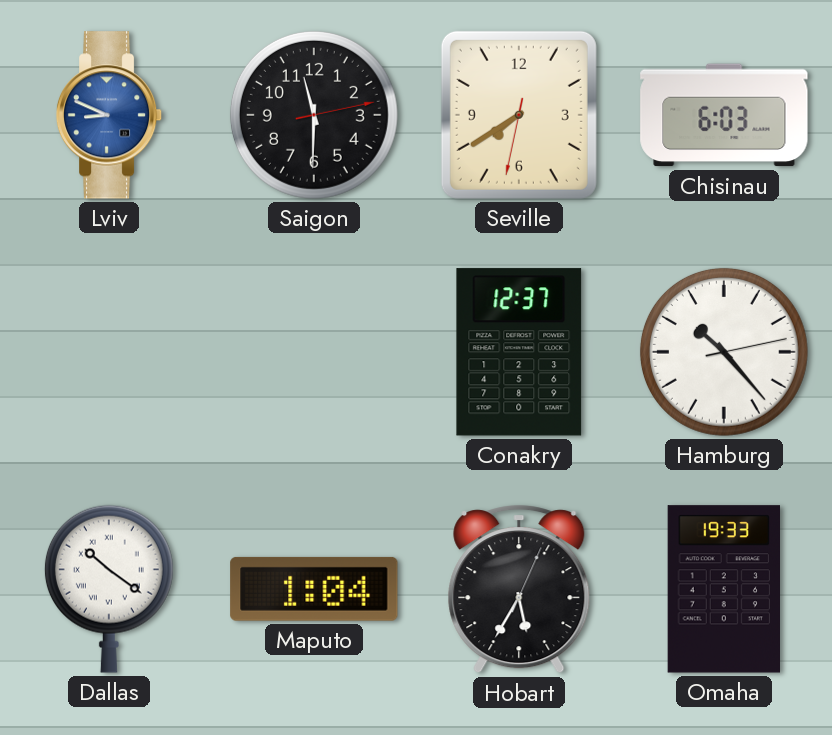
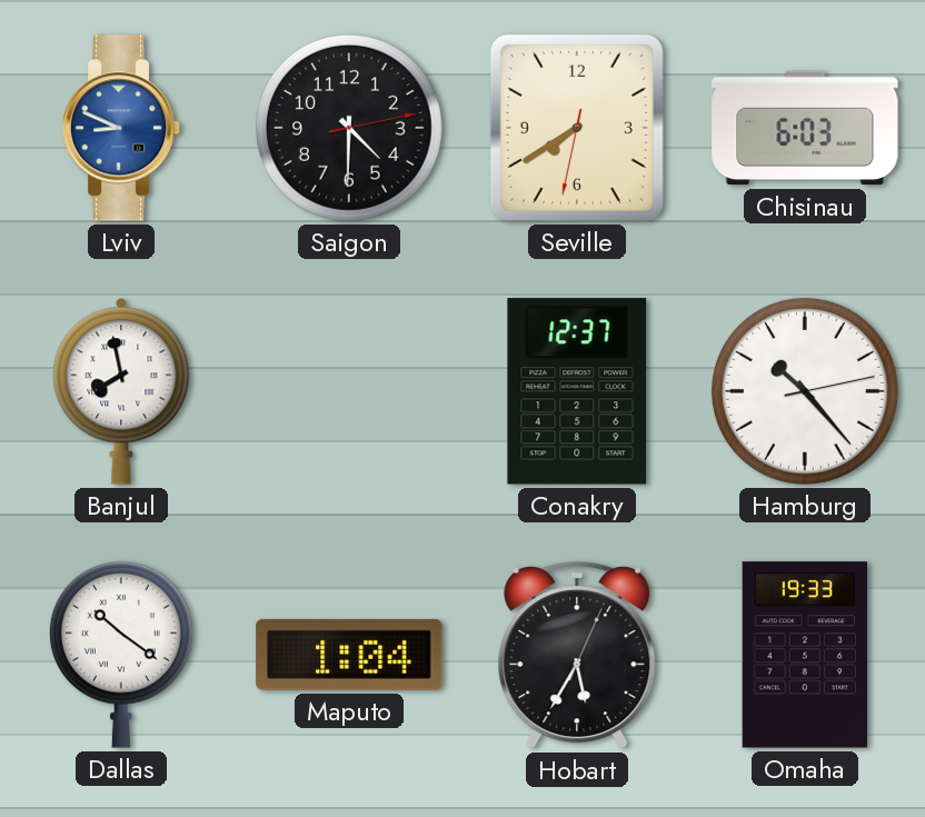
Saigon: 11:30 -> 4:30 (349, 128)
Banjul: none -> 7:58 (121, 391)
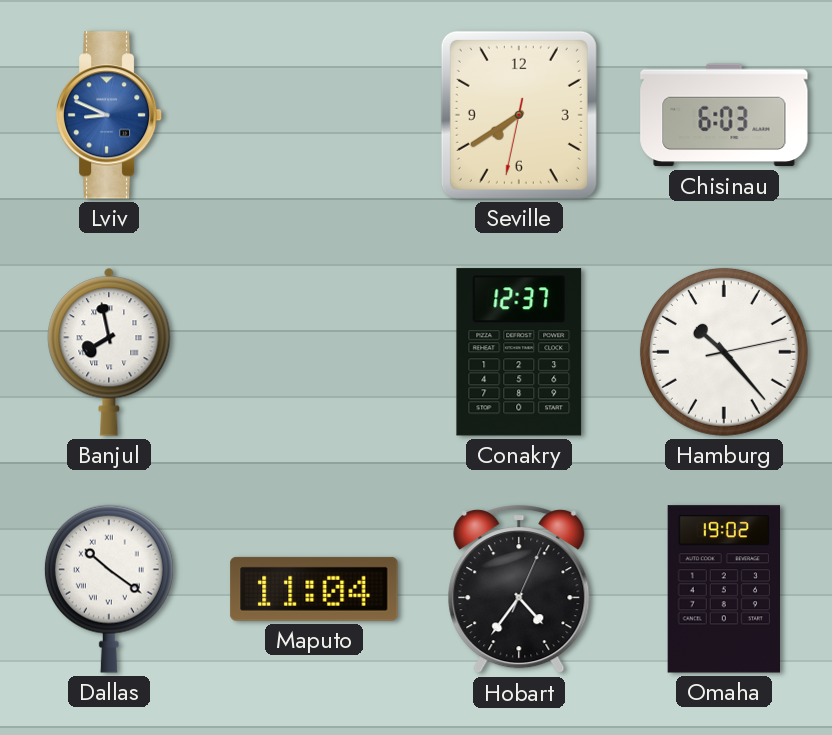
Saigon: 4:30 -> none (349, 128)
Maputo: 1:04 -> 11:04 (314, 589)
Hobart: 5:35 -> 4:36 (519, 590)
Omaha: 19:33 -> 19:02 (723, 589)
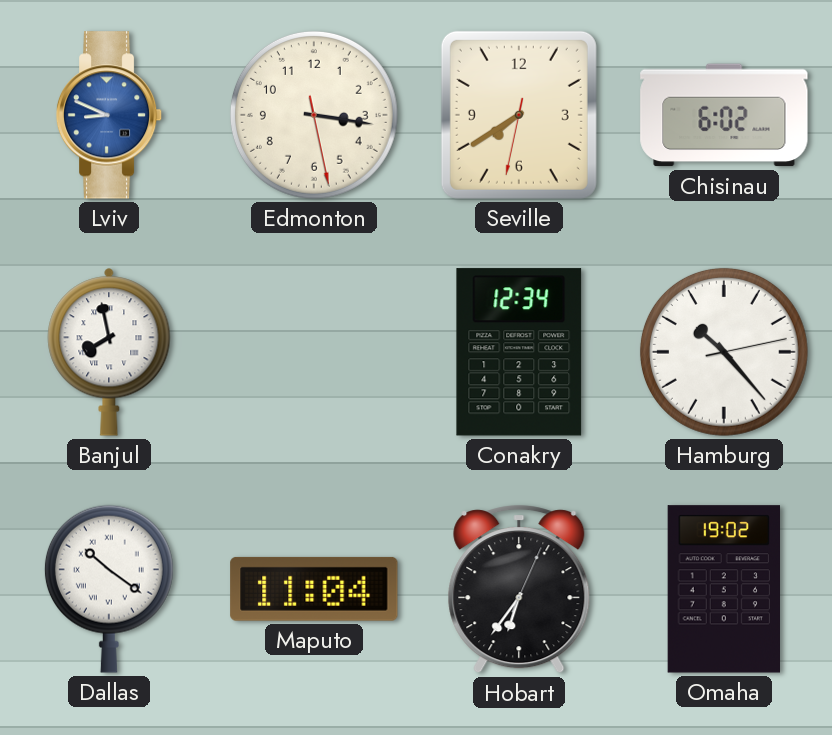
Edmonton: none -> 3:16 (314, 115)
Chisinau: 6:03 -> 6:02 (724, 115)
Conakry: 12:37 -> 12:34 (519, 352)
Hobart: 4:36 -> 6:36 (519, 590)
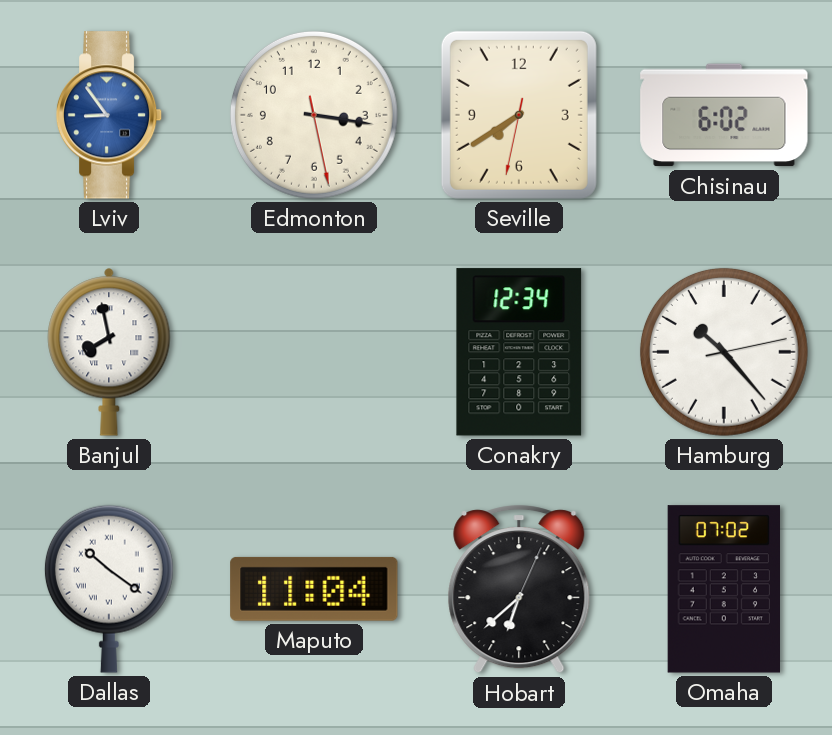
Lviv: 8:49 -> 8:54 (109, 115)
Hobart: 6:36 -> 6:38 (519, 590)
Omaha: 19:02 -> 07:02 (723, 589)
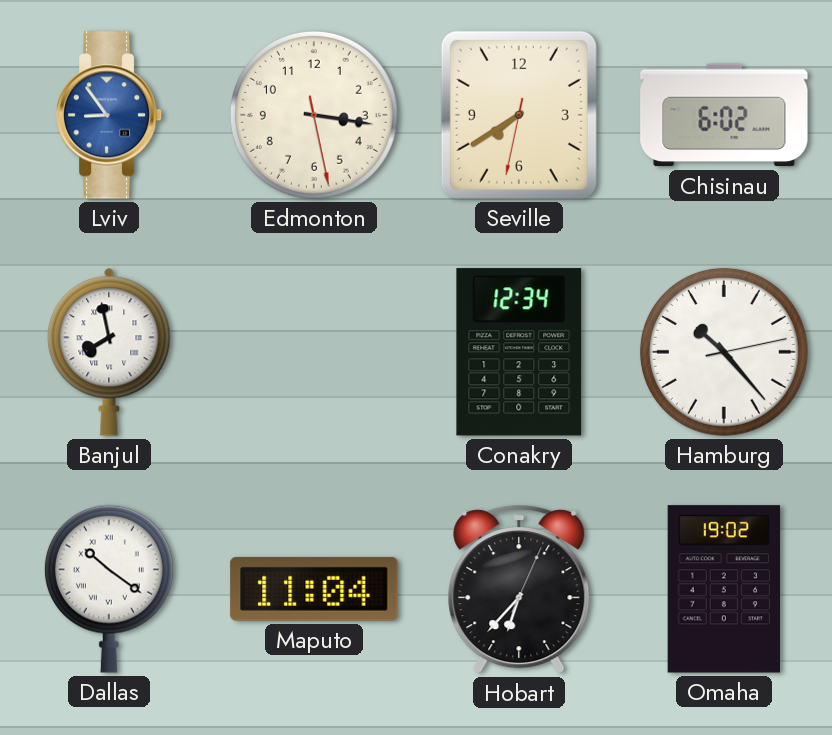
Hobart: 6:38 -> 6:37 (519, 590)
Omaha: 07:02 -> 19:02 (723, 589)
